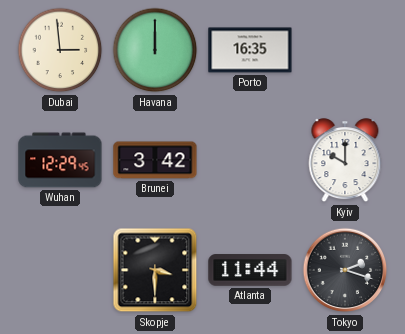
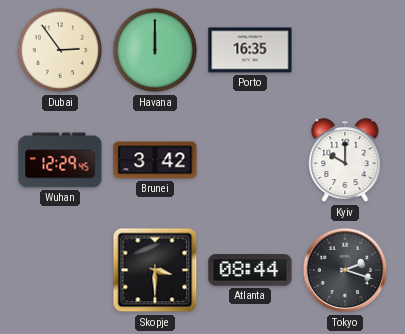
Dubai: 2:59 -> 2:54 (60, 50)
Atlanta: 11:44 -> 08:44 (250, 270)
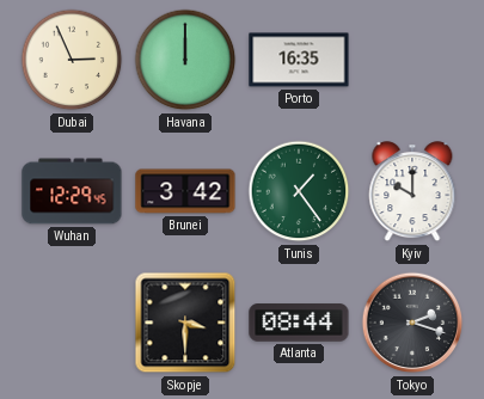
Dubai: 2:54 -> 2:56 (72, 60)
Tunis: none -> 1:24 (299, 191)
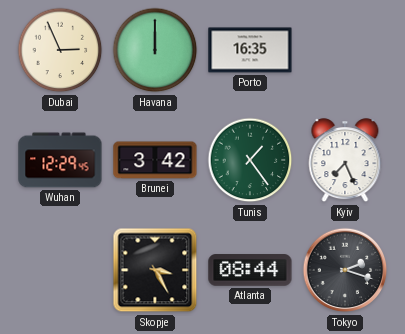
Kyiv: 10:00 -> 7:26 (345, 161)
Skopje: 3:30 -> 3:25 (155, 270)
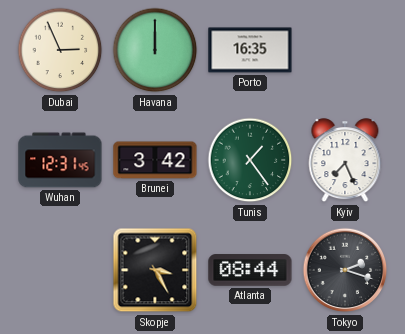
Wuhan: 12:29 -> 12:31 (60, 160)
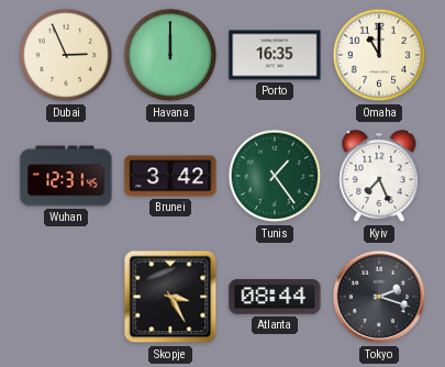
Omaha: none -> 11:00 (379, 55)
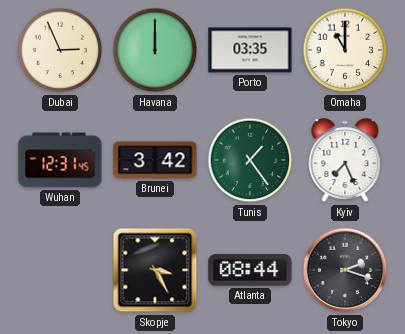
Porto: 16:35 -> 03:35 (250, 50)
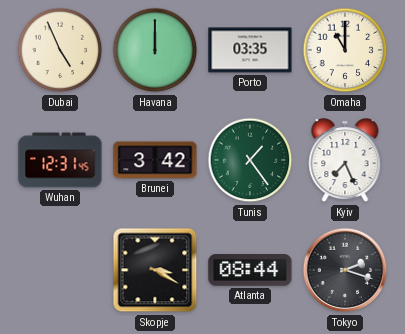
Dubai: 2:56 -> 4:56 (60, 50)
Skopje: 3:25 -> 3:20 (155, 270)
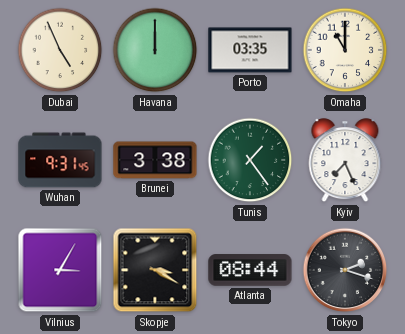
Wuhan: 12:31 -> 9:31 (60, 160)
Brunei: 3:42 -> 3:38 (155, 160)
Vilnius: none -> 3:05 (60, 270)
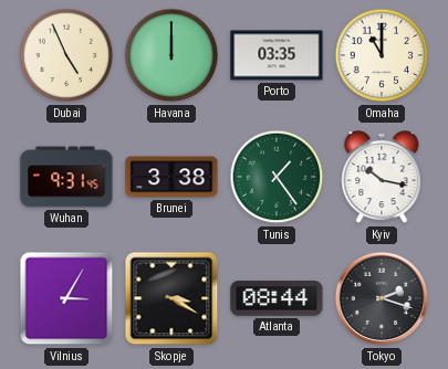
Kyiv: 7:26 -> 10:17 (382, 178)
